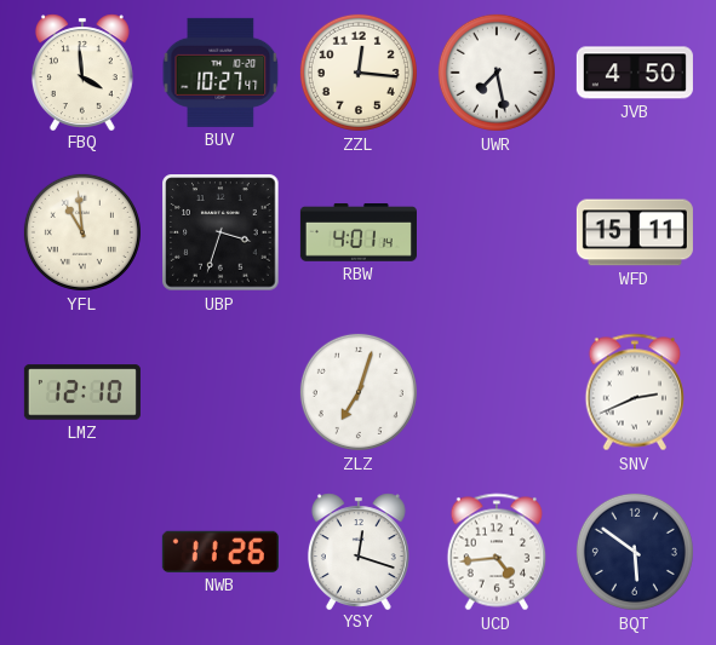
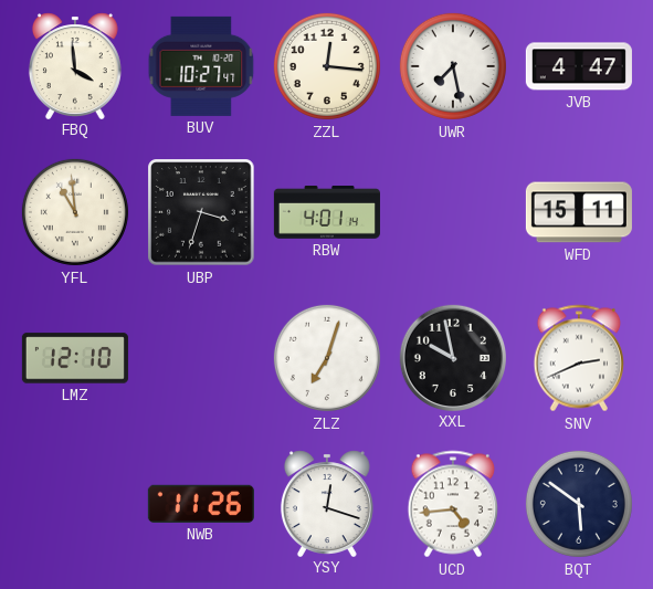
JVB: 4:50 -> 4:47 (579, 66)
XXL: none -> 9:58 (452, 357)
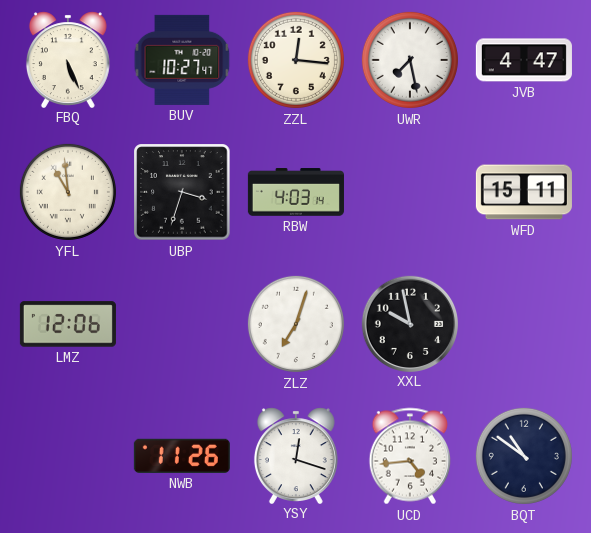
FBQ: 3:59 -> 5:26 (68, 59)
RBW: 4:01 -> 4:03 (296, 192)
LMZ: 12:10 -> 12:06 (68, 324)
SNV: 2:41 -> none (578, 358)
BQT: 5:51 -> 10:51 (524, 456)
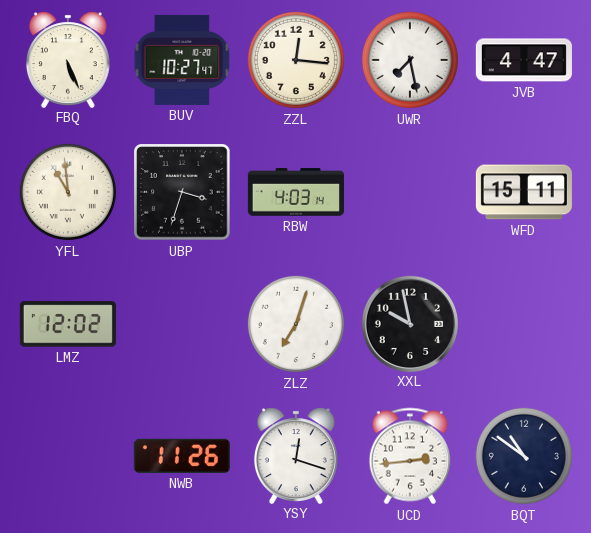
LMZ: 12:06 -> 12:02 (68, 324)
UCD: 4:44 -> 2:44 (409, 456)
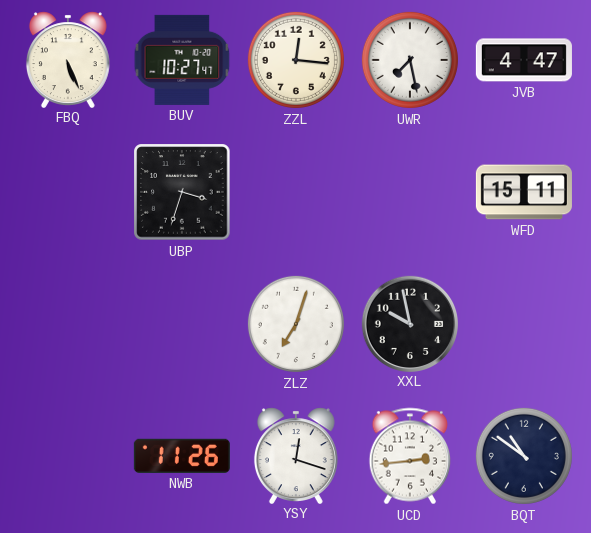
YFL: 10:59 -> none (68, 192)
RBW: 4:03 -> none (296, 192)
LMZ: 12:02 -> none (68, 324)
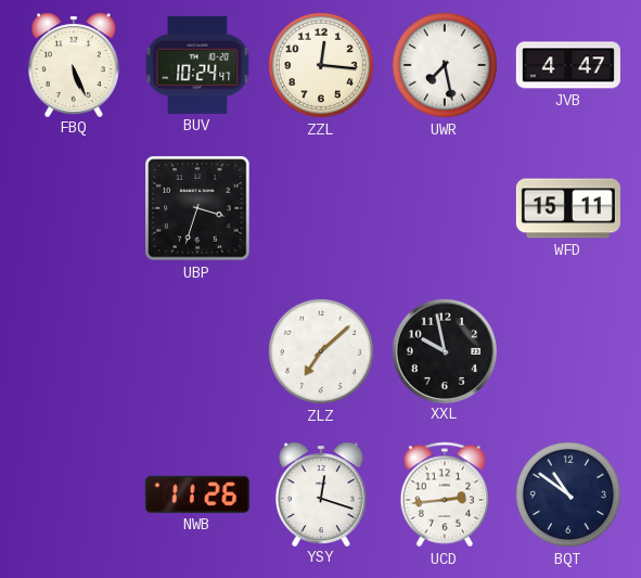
BUV: 10:27 -> 10:24 (197, 65)
ZLZ: 7:03 -> 7:08 (321, 351)
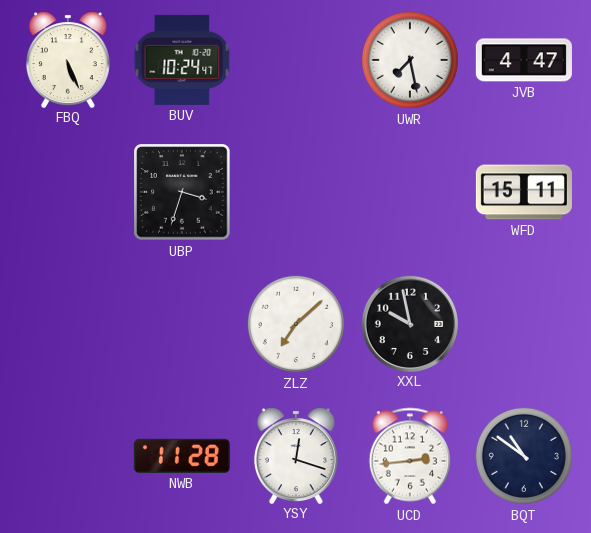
ZZL: 12:16 -> none (321, 65)
NWB: 11:26 -> 11:28 (182, 456)
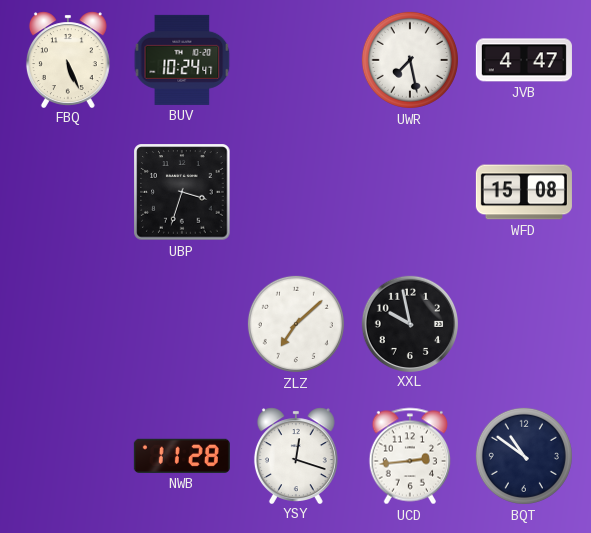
WFD: 15:11 -> 15:08 (524, 192)
